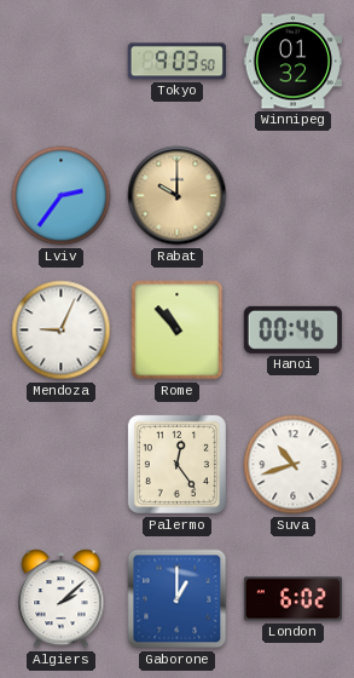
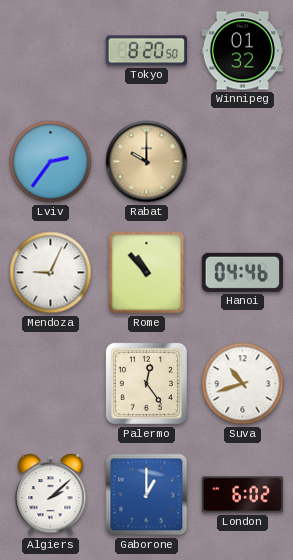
Tokyo: 9:03 -> 8:20 (146, 51)
Hanoi: 00:46 -> 04:46 (242, 272)
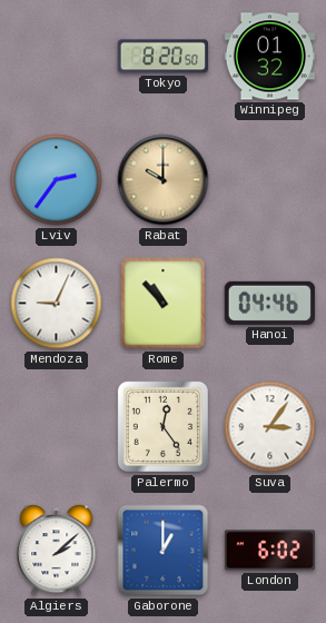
Suva: 10:42 -> 3:06 (270, 427)
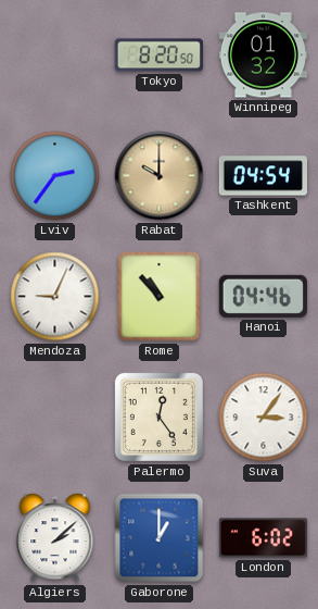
Tashkent: none -> 04:54 (263, 176)
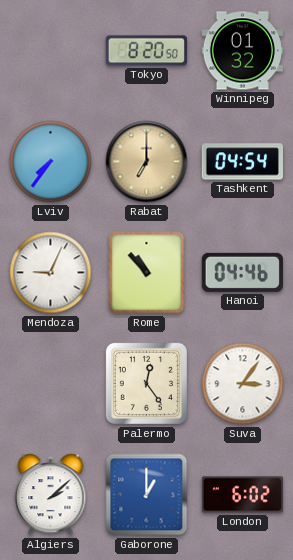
Lviv: 2:36 -> 7:36 (51, 162)
Rabat: 10:00 -> 7:00 (147, 162)
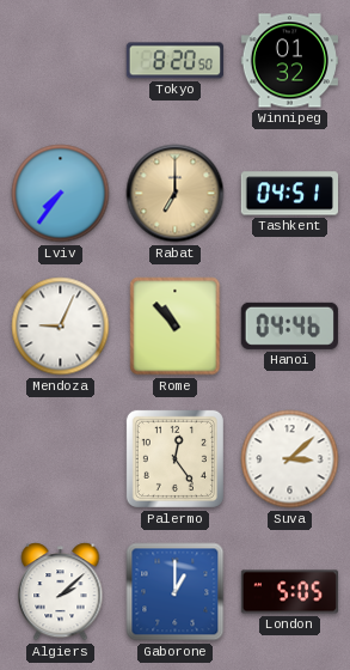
Tashkent: 04:54 -> 04:51 (289, 194)
Suva: 3:06 -> 3:08 (290, 459)
London: 6:02 -> 5:05 (289, 592)
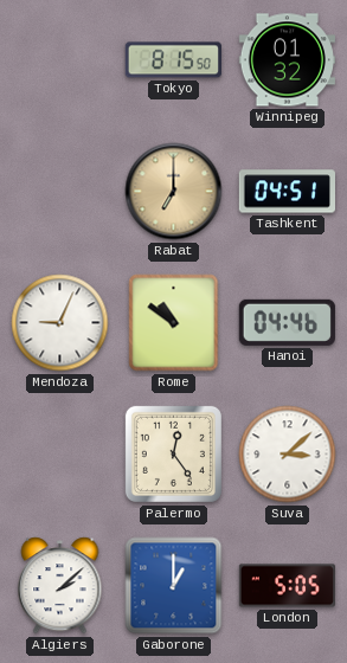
Tokyo: 8:20 -> 8:15 (173, 60)
Lviv: 7:36 -> none (61, 194)
Rome: 10:53 -> 10:51 (174, 323)
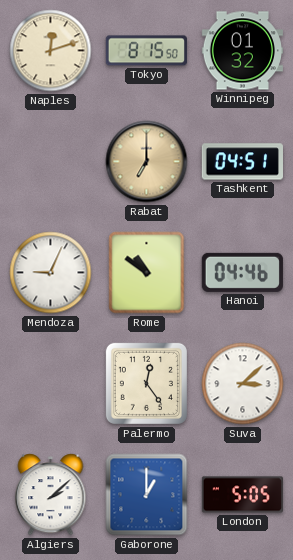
Naples: none -> 12:12 (51, 51)
